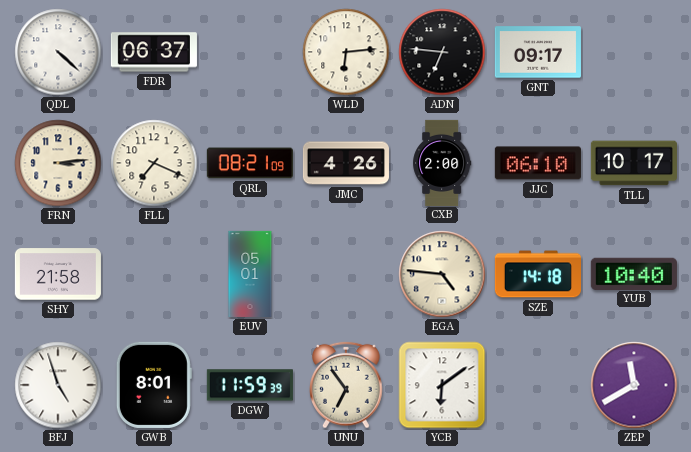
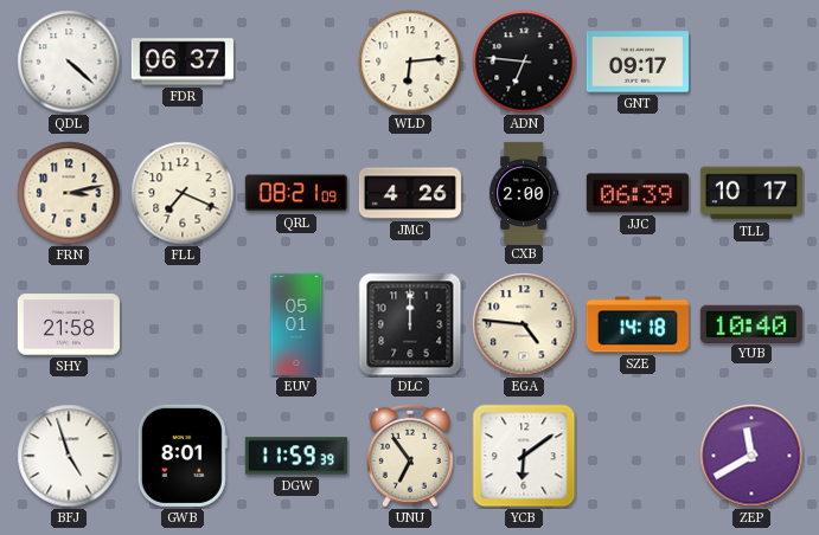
FRN: 3:14 -> 3:13 (69, 193)
JJC: 06:10 -> 06:39 (638, 193)
DLC: none -> 12:00 (410, 324)
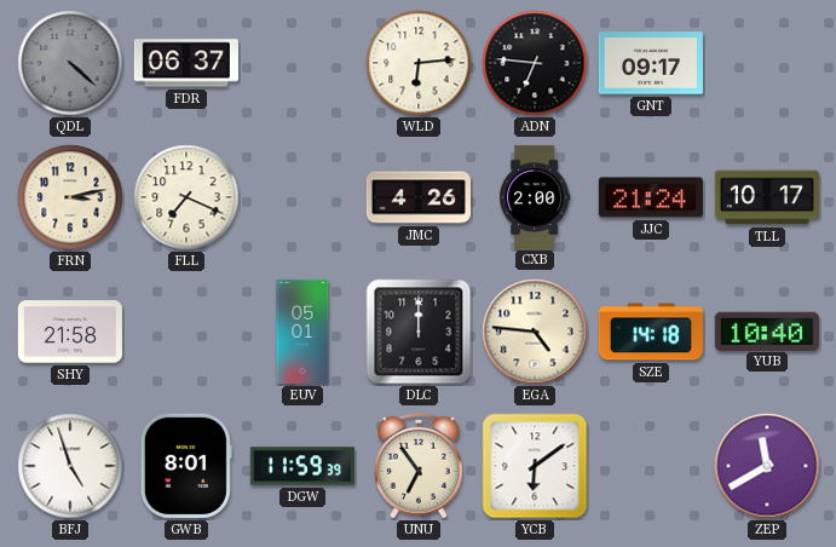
QDL dial: white -> grey (70, 63)
QRL: 08:21 -> none (296, 193)
JJC: 06:39 -> 21:24 (651, 197)
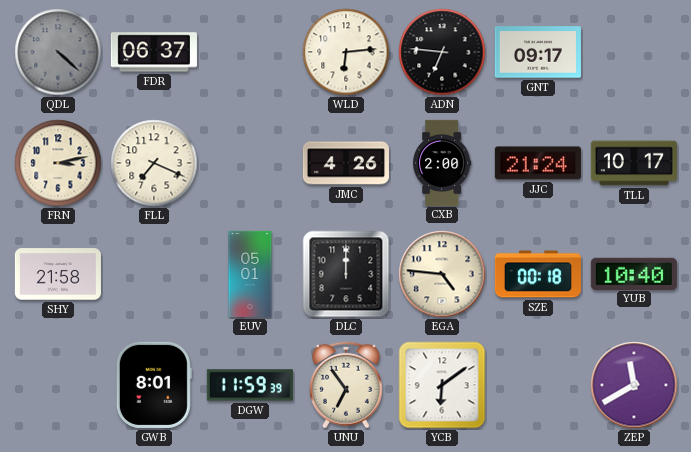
SZE: 14:18 -> 00:18 (538, 274)
BFJ: 4:57 -> none (70, 466)
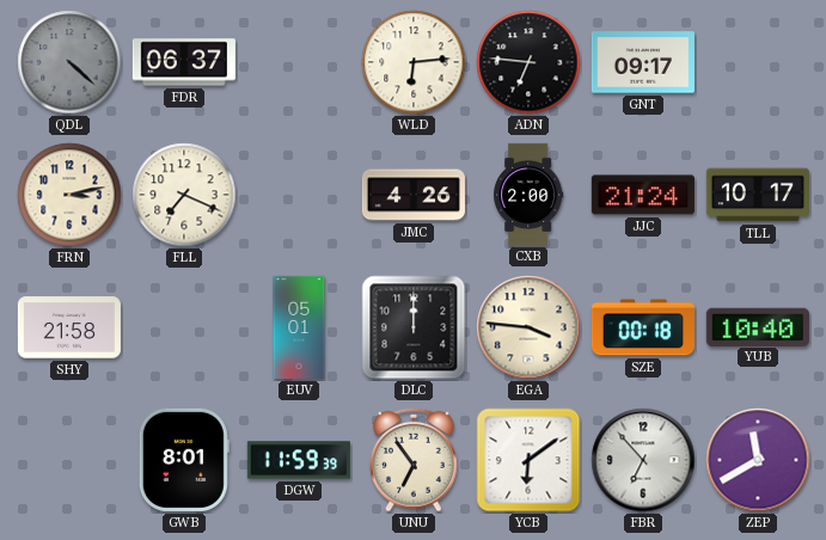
EGA: 4:46 -> 3:46 (528, 327)
FBR: none -> 6:53 (643, 460)
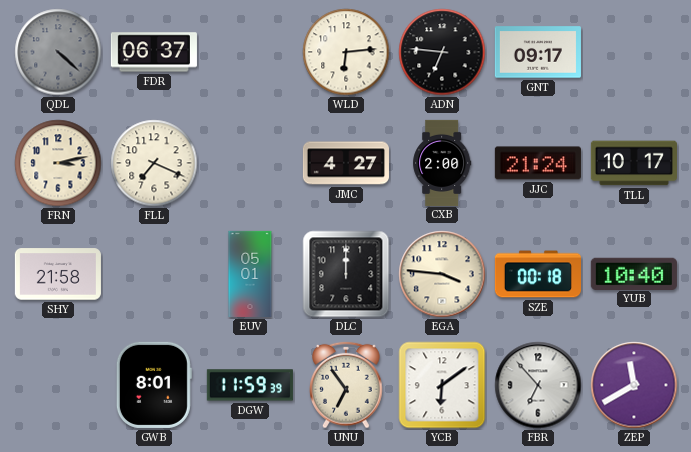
JMC: 4:26 -> 4:27 (346, 163)
